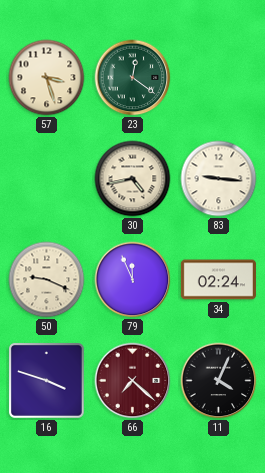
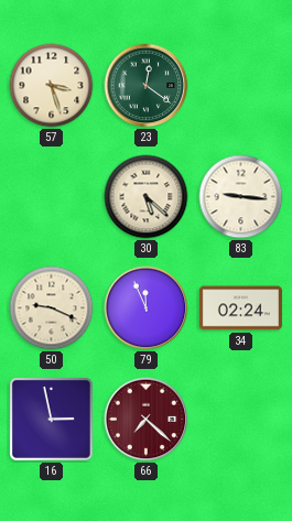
30: 4:43 -> 5:22 (147, 197)
16: 3:48 -> 2:58 (51, 419)
11: 4:04 -> none (219, 381)
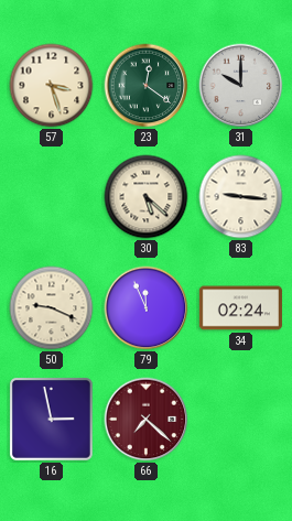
31: none -> 10:00 (241, 86)
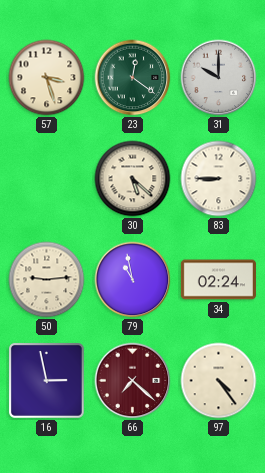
83: 9:16 -> 8:45 (219, 179)
50: 9:19 -> 9:14 (47, 280)
79: 11:56 -> 10:58 (133, 280)
97: none -> 4:24 (219, 381)
